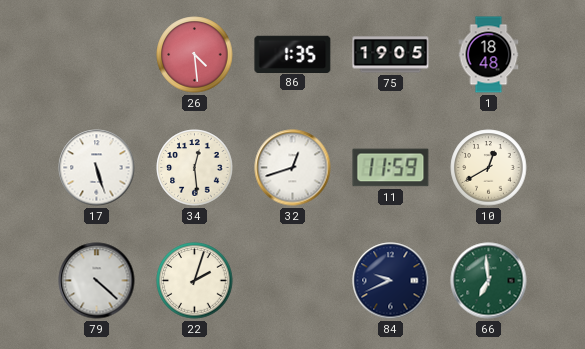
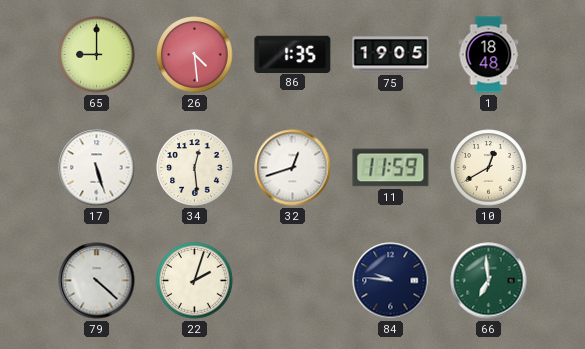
65: none -> 9:00 (97, 55)
84: 9:41 -> 9:46 (391, 281)
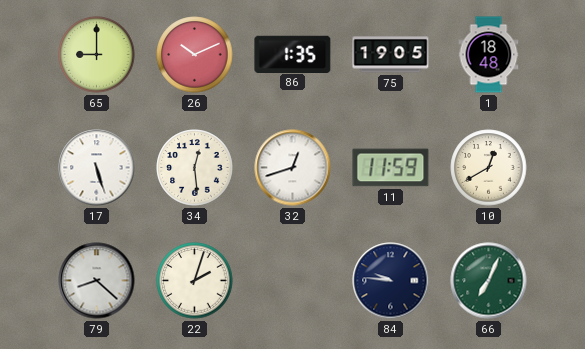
26: 4:29 -> 10:11 (195, 55)
79: 4:22 -> 8:22 (97, 281)
66: 6:59 -> 7:04 (489, 281)
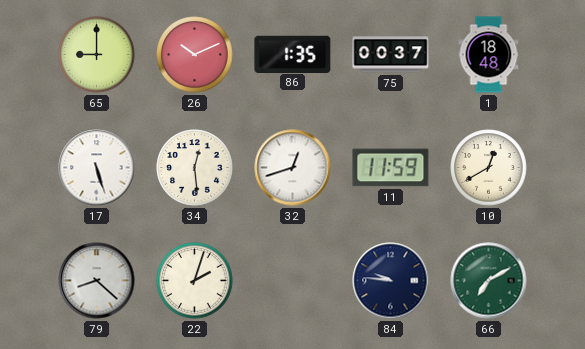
75: 19:05 -> 00:37 (391, 55)
66: 7:04 -> 7:10 (489, 281)
